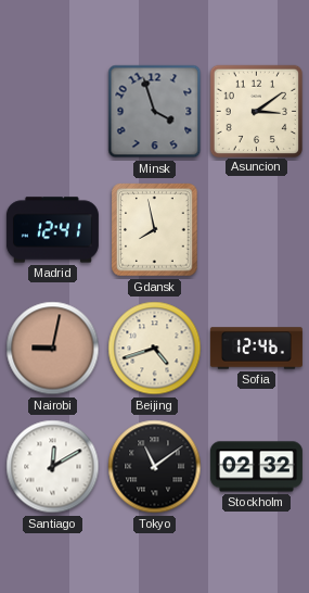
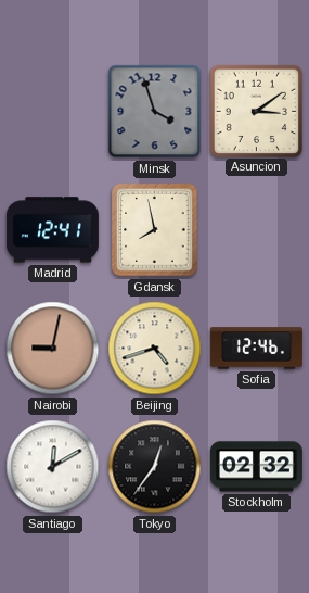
Tokyo: 11:09 -> 12:36 (155, 467)
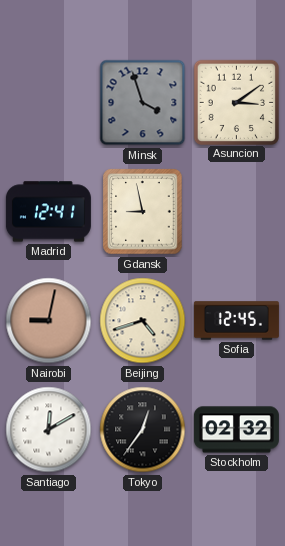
Gdansk: 7:58 -> 8:58 (143, 212)
Sofia: 12:46 -> 12:45 (236, 321)
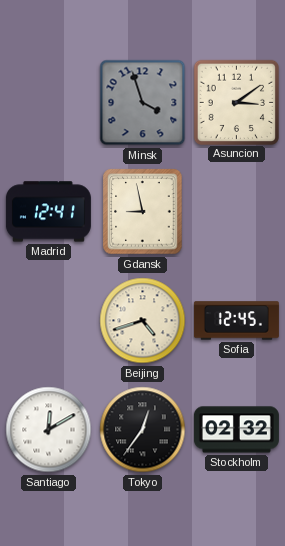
Nairobi: 9:02 -> none (49, 321)
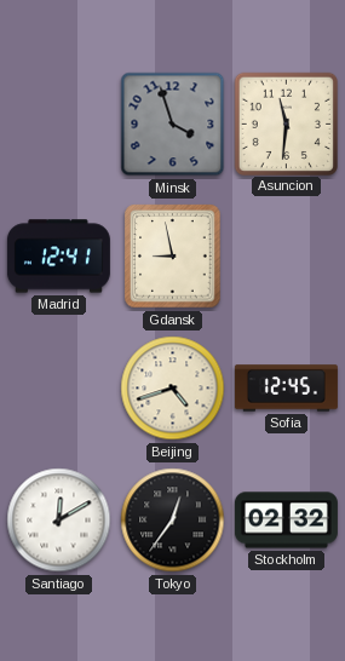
Asuncion: 3:09 -> 11:31 (286, 123)
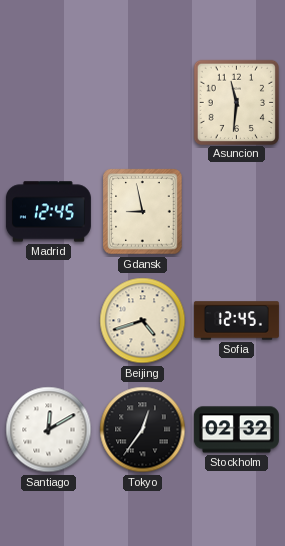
Minsk: 3:57 -> none (173, 125)
Madrid: 12:41 -> 12:45 (48, 212)
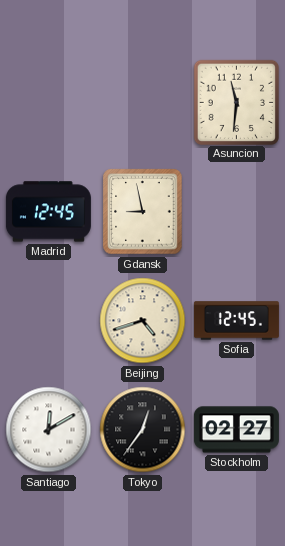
Stockholm: 02:32 -> 02:27 (236, 430)
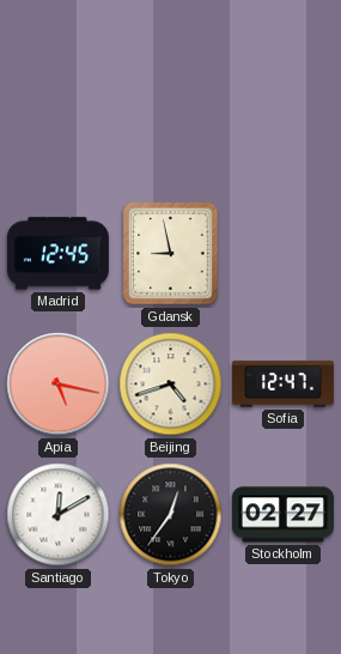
Asuncion: 11:31 -> none (236, 102)
Apia: none -> 5:17 (59, 384)
Sofia: 12:45 -> 12:47 (282, 384)
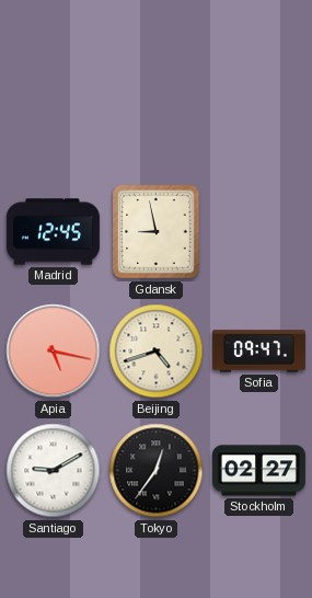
Sofia: 12:47 -> 09:47 (258, 352)
Santiago: 12:10 -> 9:10 (54, 471)
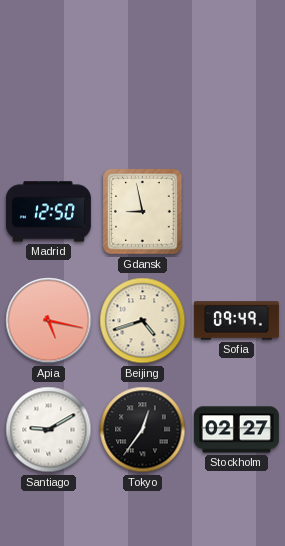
Madrid: 12:45 -> 12:50 (48, 212)
Sofia: 09:47 -> 09:49 (236, 321)
